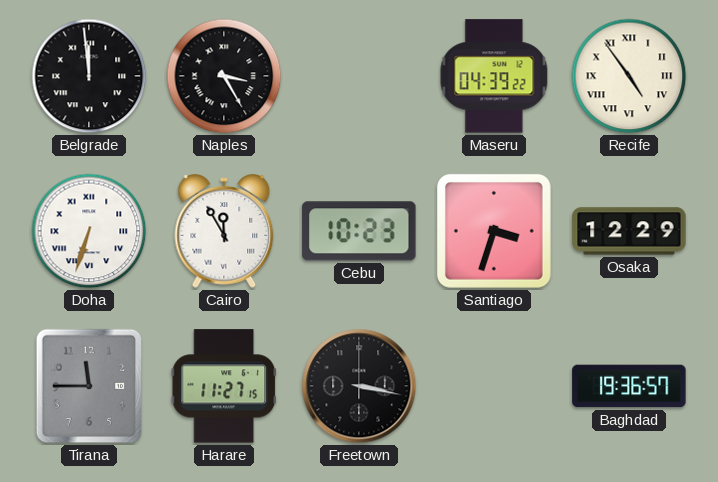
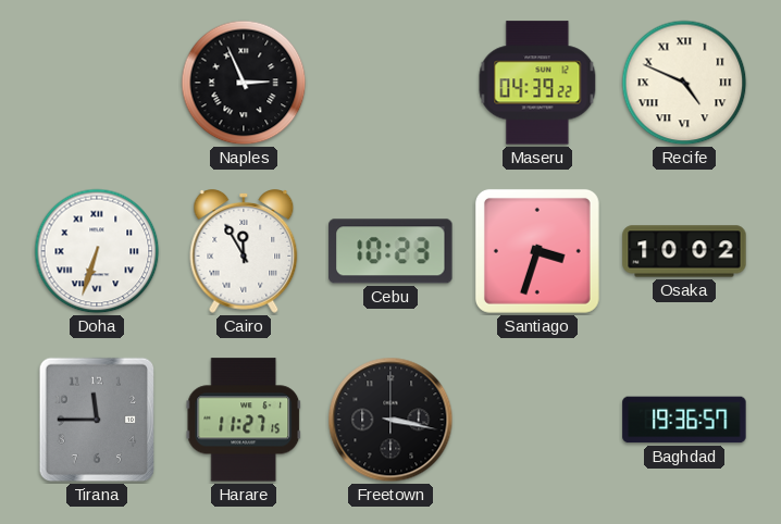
Belgrade: 11:59 -> none (89, 76)
Naples: 3:25 -> 2:56 (244, 83)
Recife: 4:54 -> 4:49 (684, 83)
Osaka: 12:29 -> 10:02 (684, 251)
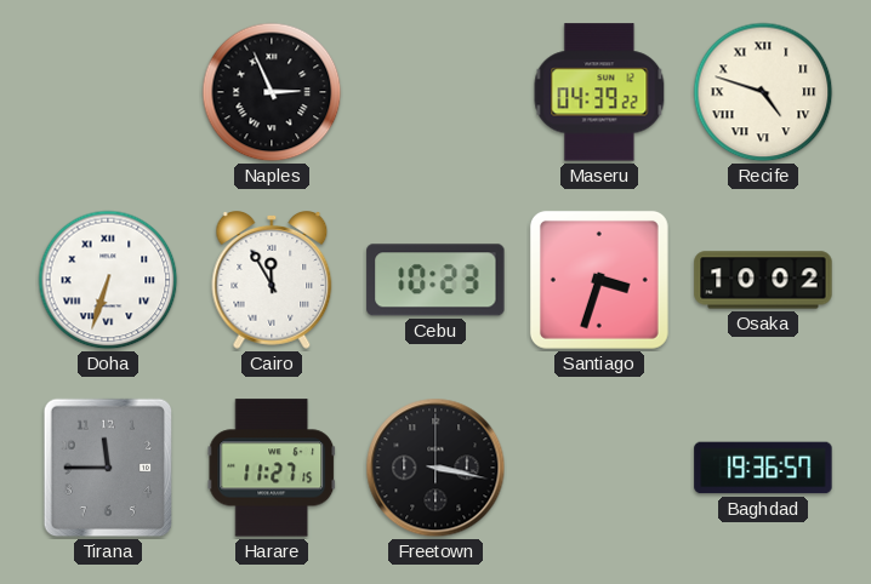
Recife: 4:49 -> 4:48 (763, 92)
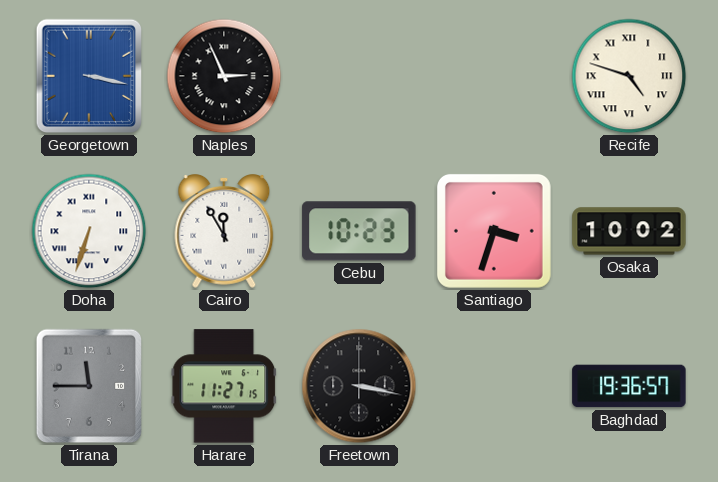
Georgetown: none -> 3:17 (89, 76)
Maseru: 04:39 -> none (599, 92)
